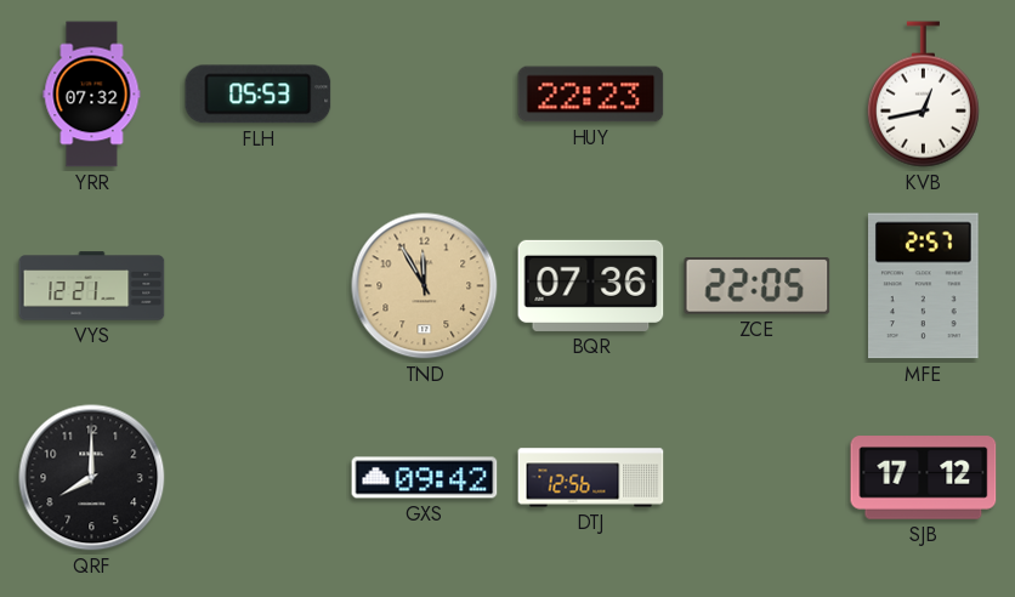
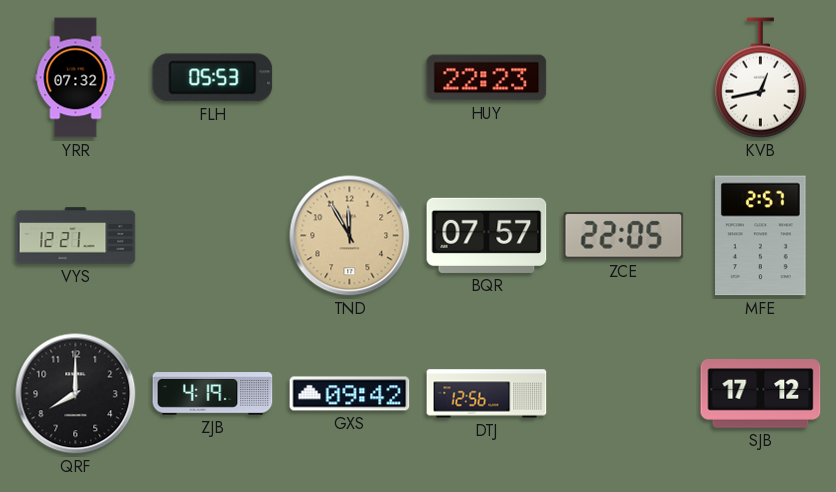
BQR: 07:36 -> 07:57 (487, 235)
ZJB: none -> 4:19 (213, 394)
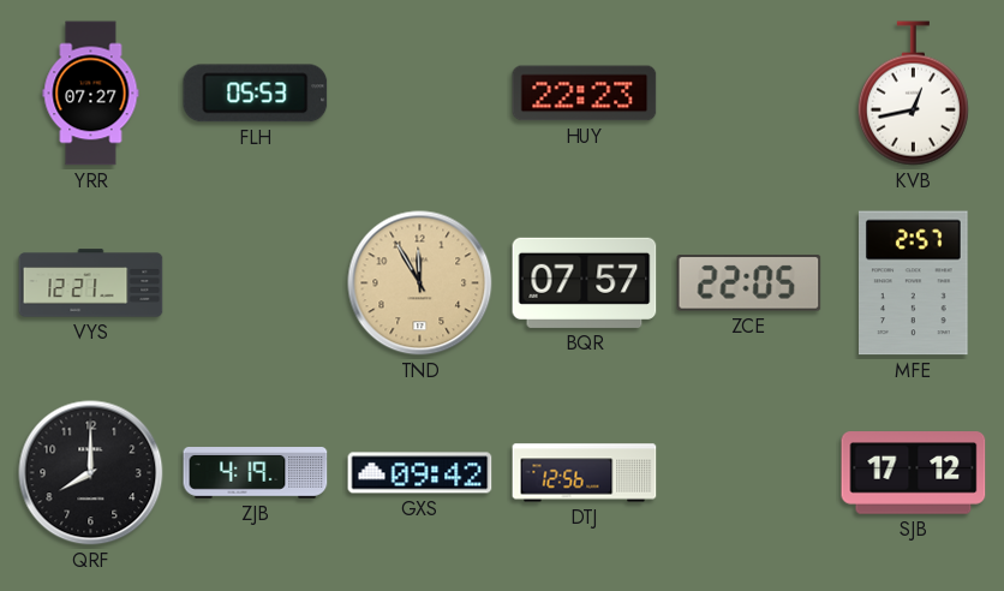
YRR: 07:32 -> 07:27 (91, 94)
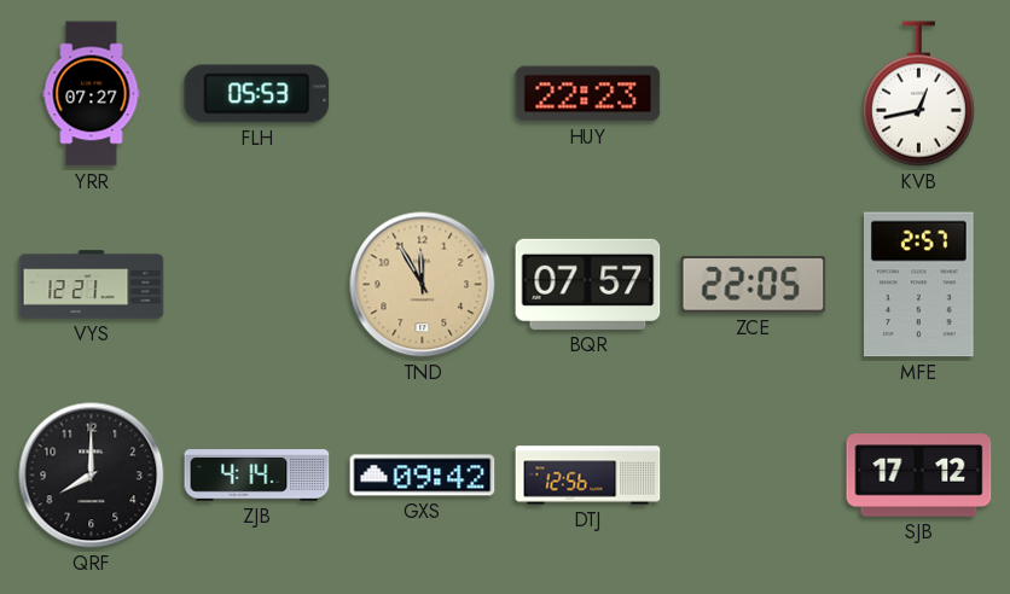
ZJB: 4:19 -> 4:14 (257, 476)
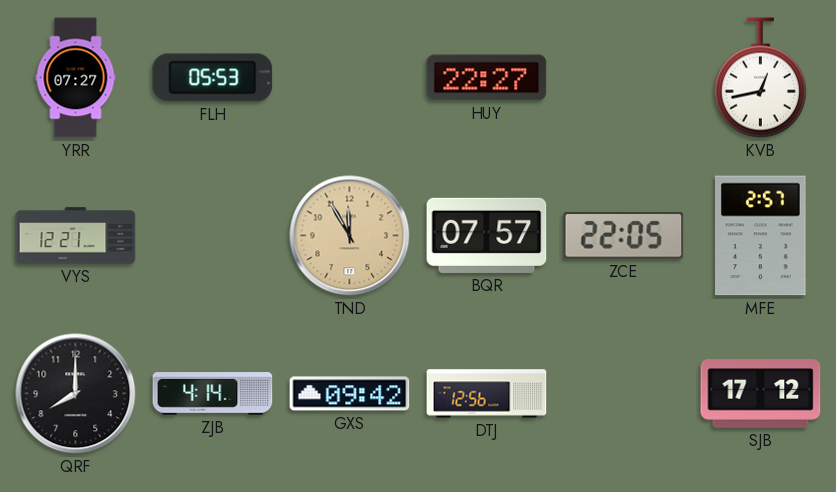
HUY: 22:23 -> 22:27 (487, 78)
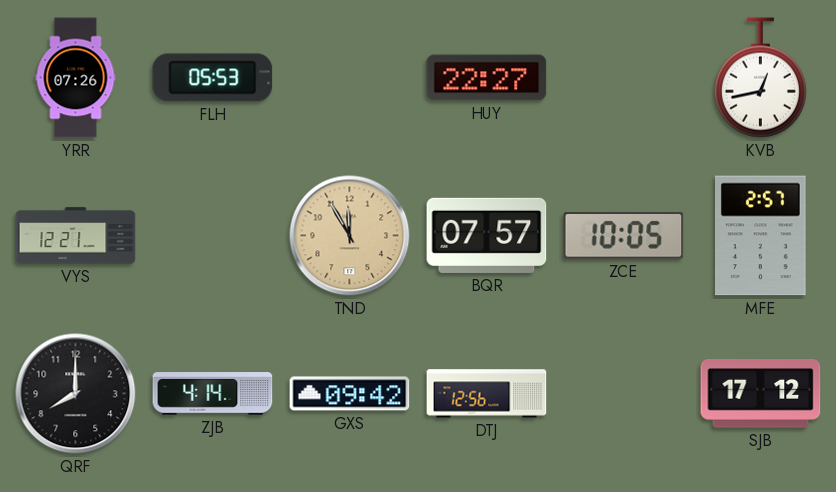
YRR: 07:27 -> 07:26 (76, 78)
ZCE: 22:05 -> 10:05 (624, 236)
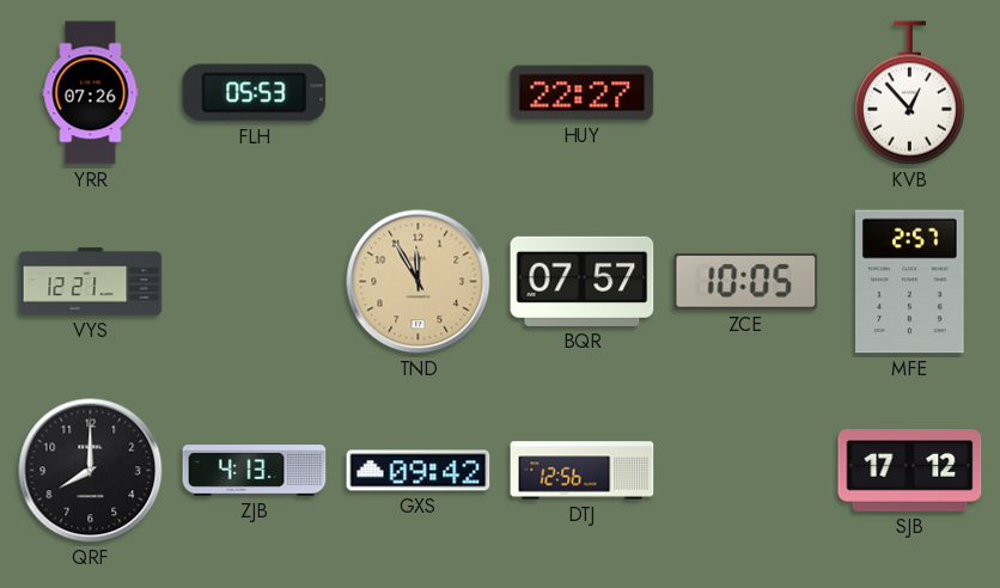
KVB: 12:43 -> 12:53 (909, 93)
ZJB: 4:14 -> 4:13 (255, 471)
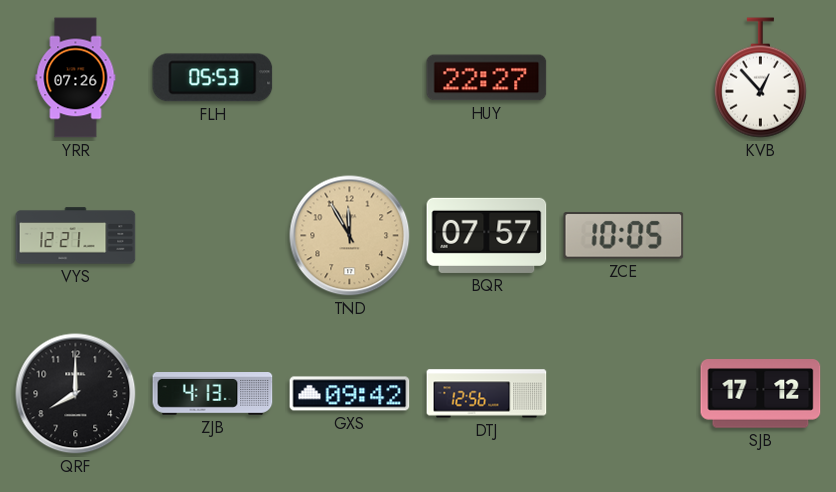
MFE: 2:57 -> none (910, 282)
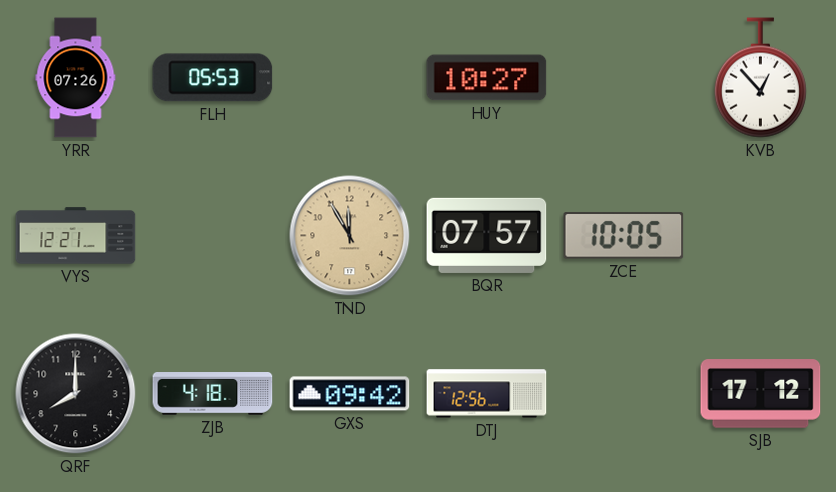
HUY: 22:27 -> 10:27 (487, 78)
ZJB: 4:13 -> 4:18 (213, 394)
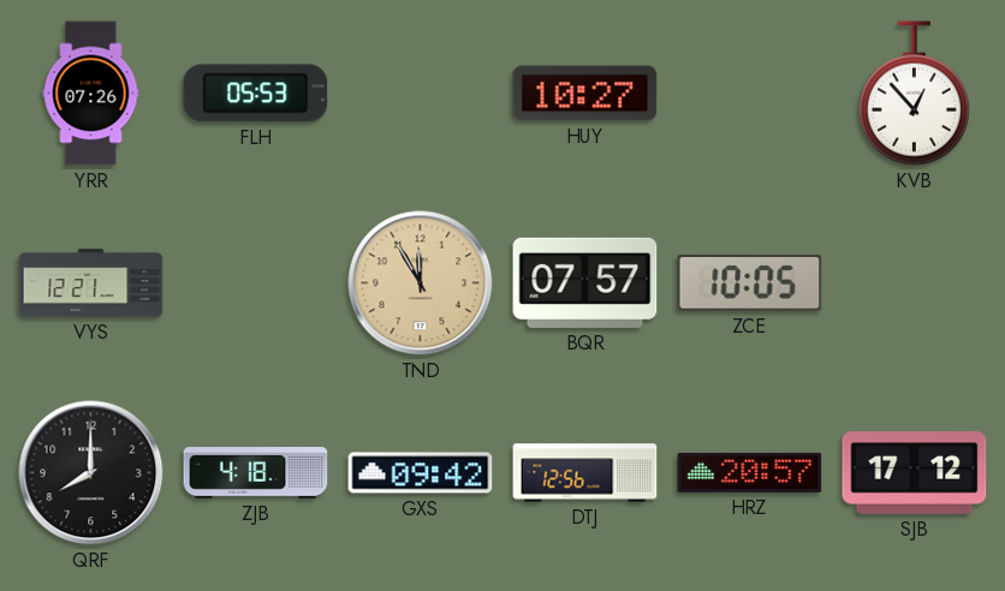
HRZ: none -> 20:57 (750, 472)
